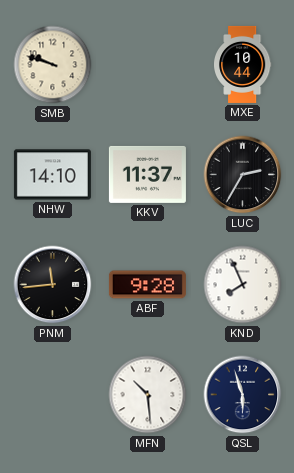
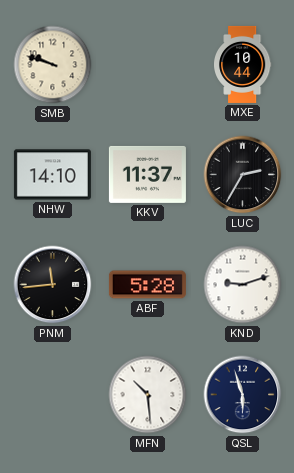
ABF: 9:28 -> 5:28 (147, 285)
KND: 7:56 -> 9:12 (243, 285)
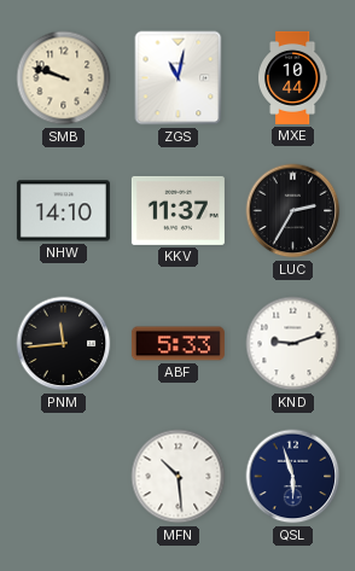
ZGS: none -> 11:02 (179, 78)
ABF: 5:28 -> 5:33 (177, 344)
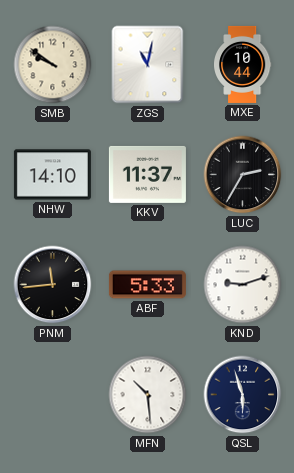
SMB: 9:48 -> 9:51 (53, 65)
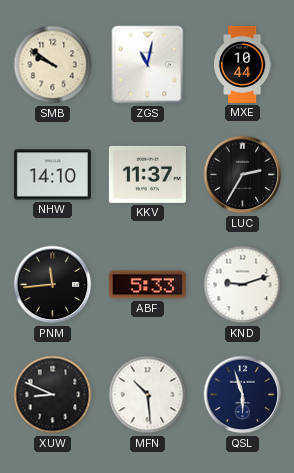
XUW: none -> 8:49 (53, 395)
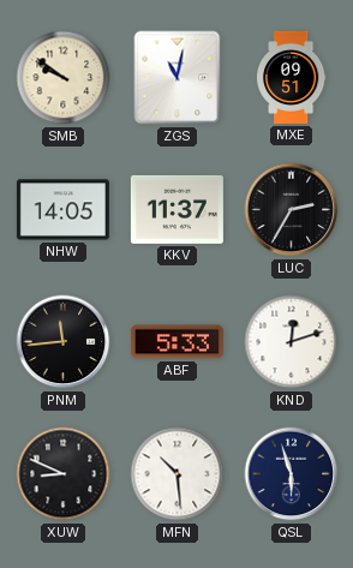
MXE: 10:44 -> 09:51 (291, 77)
NHW: 14:10 -> 14:05 (62, 210)
KND: 9:12 -> 12:12 (292, 342)
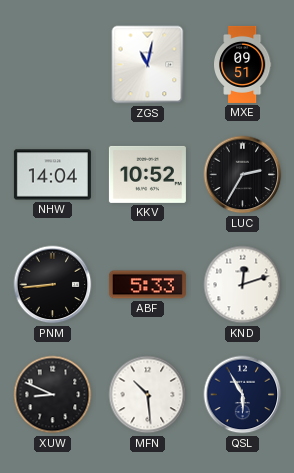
SMB: 9:51 -> none (64, 78)
NHW: 14:05 -> 14:04 (52, 175)
KKV: 11:37 -> 10:52 (147, 174)
PNM: 11:44 -> 8:44 (53, 285)
QSL: 5:57 -> 5:55 (243, 395)
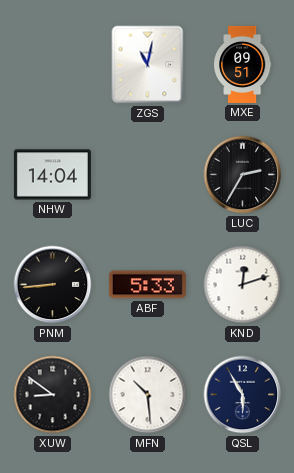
KKV: 10:52 -> none (147, 174)
XUW: 8:49 -> 8:51 (53, 395)
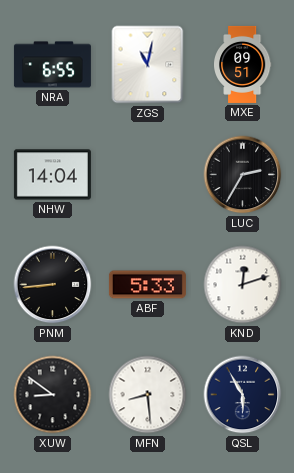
NRA: none -> 6:55 (52, 65)
MFN: 10:29 -> 8:29 (148, 395)
